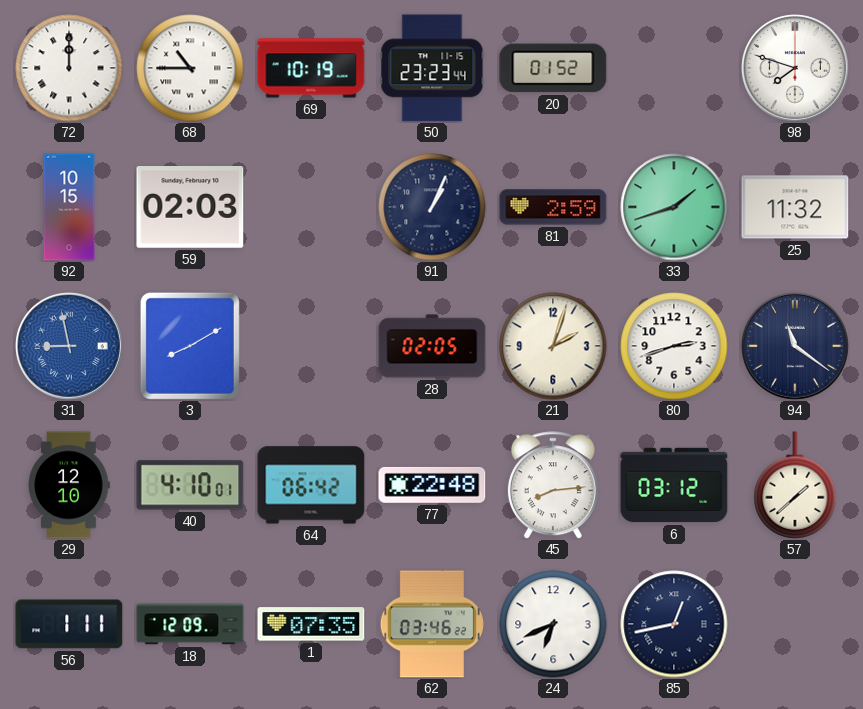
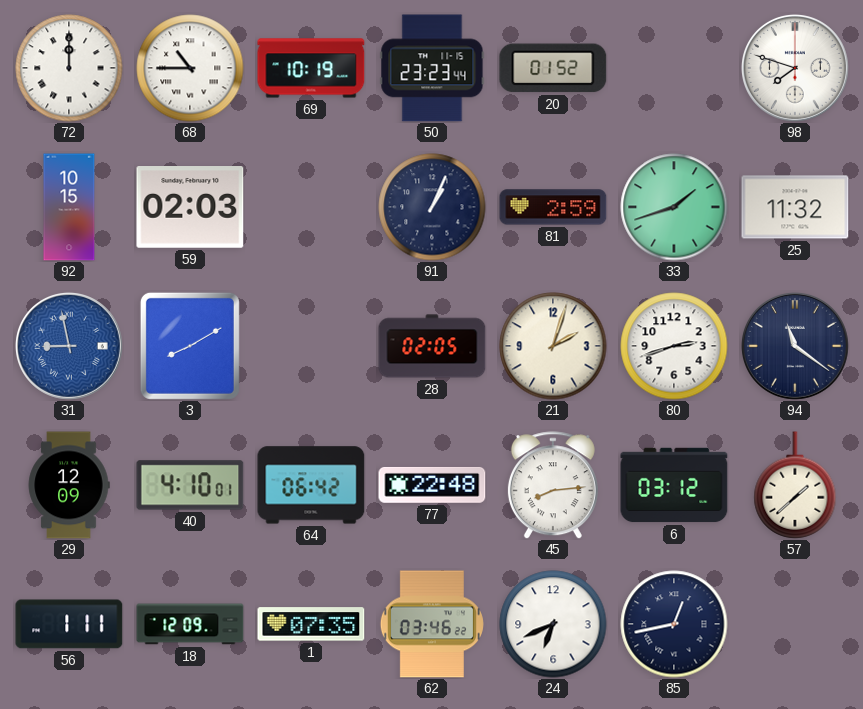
29: 12:10 -> 12:09 (69, 485)
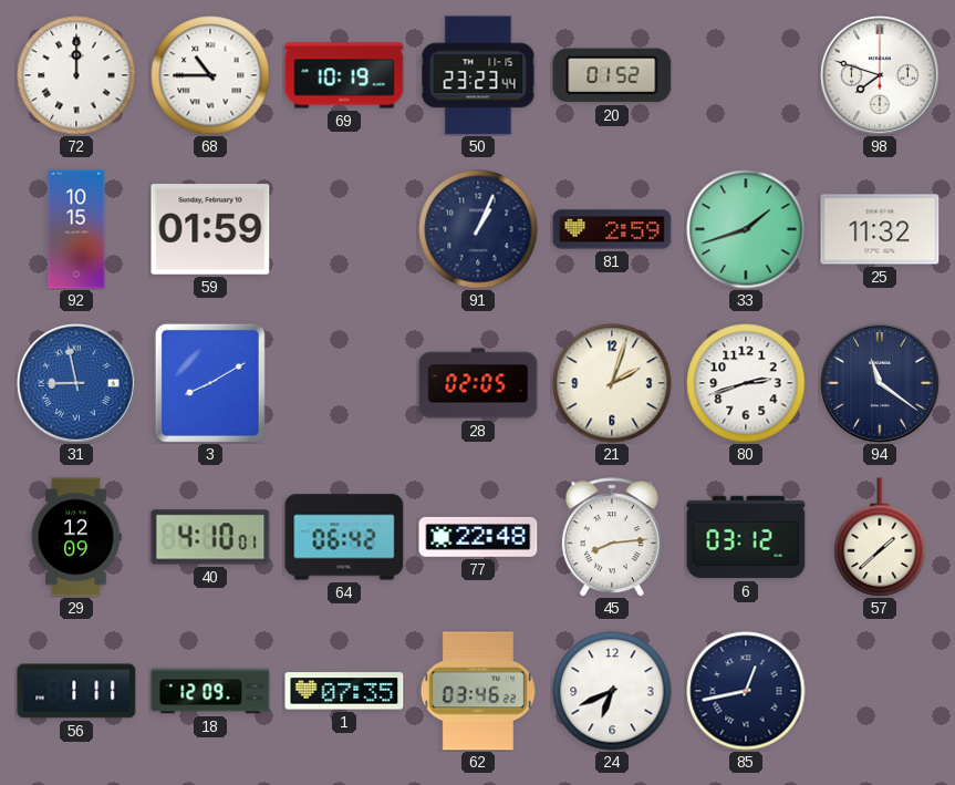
59: 02:03 -> 01:59 (210, 229)
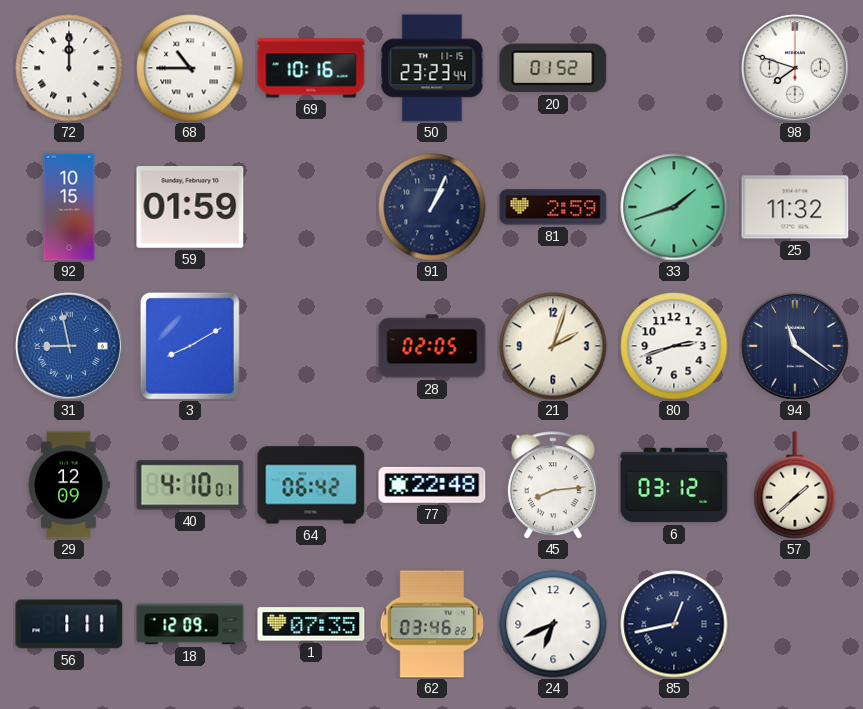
69: 10:19 -> 10:16 (311, 68)
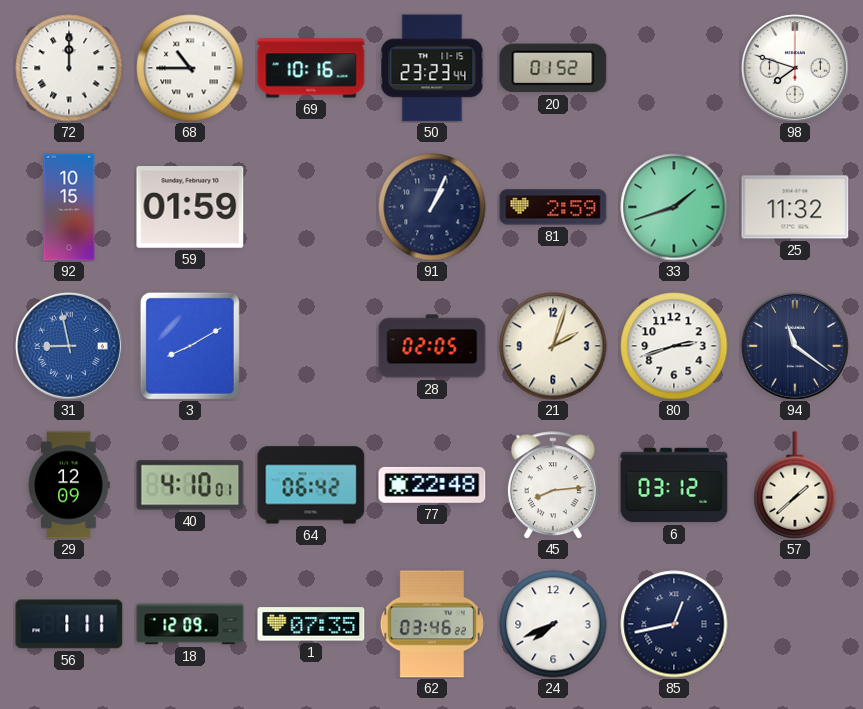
24: 6:41 -> 7:41 (553, 624)
